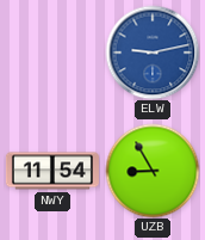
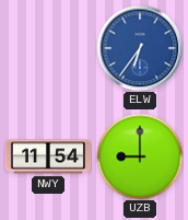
ELW: 9:13 -> 6:36 (140, 48)
UZB: 8:55 -> 9:00 (140, 157)
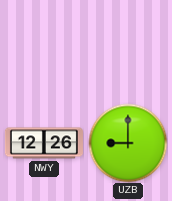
ELW: 6:36 -> none (140, 48)
NWY: 11:54 -> 12:26 (44, 143)
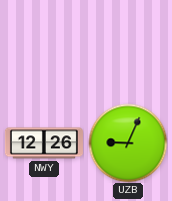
UZB: 9:00 -> 9:04 (128, 143)
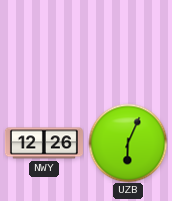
UZB: 9:04 -> 6:04 (128, 143)
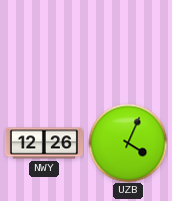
UZB: 6:04 -> 4:04 (128, 143)
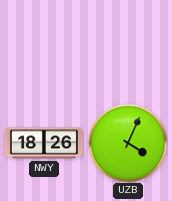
NWY: 12:26 -> 18:26 (44, 143)
